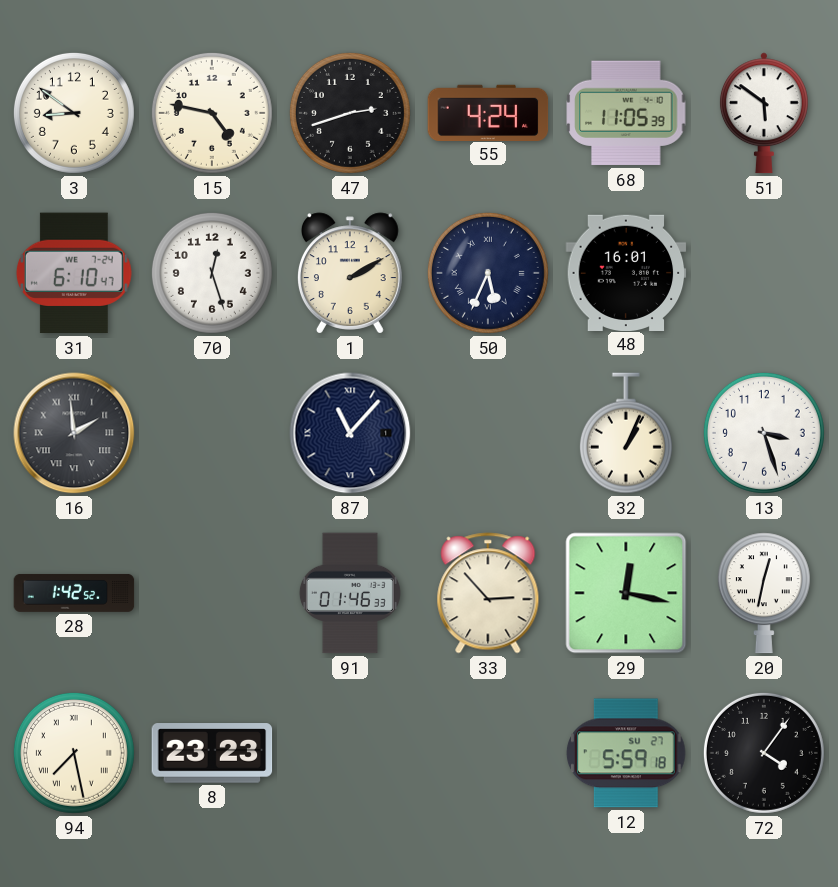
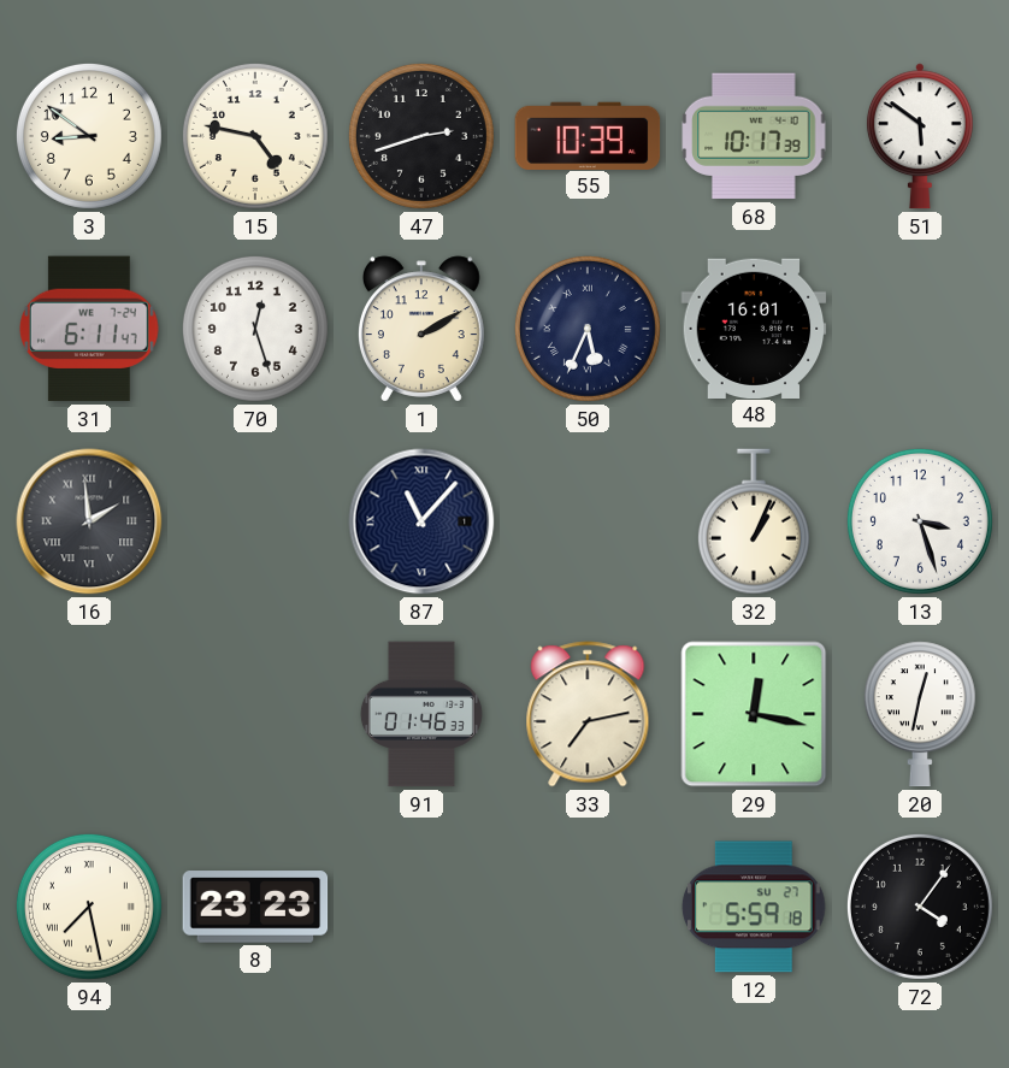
55: 4:24 -> 10:39 (588, 135)
68: 11:05 -> 10:17 (754, 136)
31: 6:10 -> 6:11 (89, 329)
28: 1:42 -> none (74, 593)
33: 2:53 -> 7:13 (588, 714)
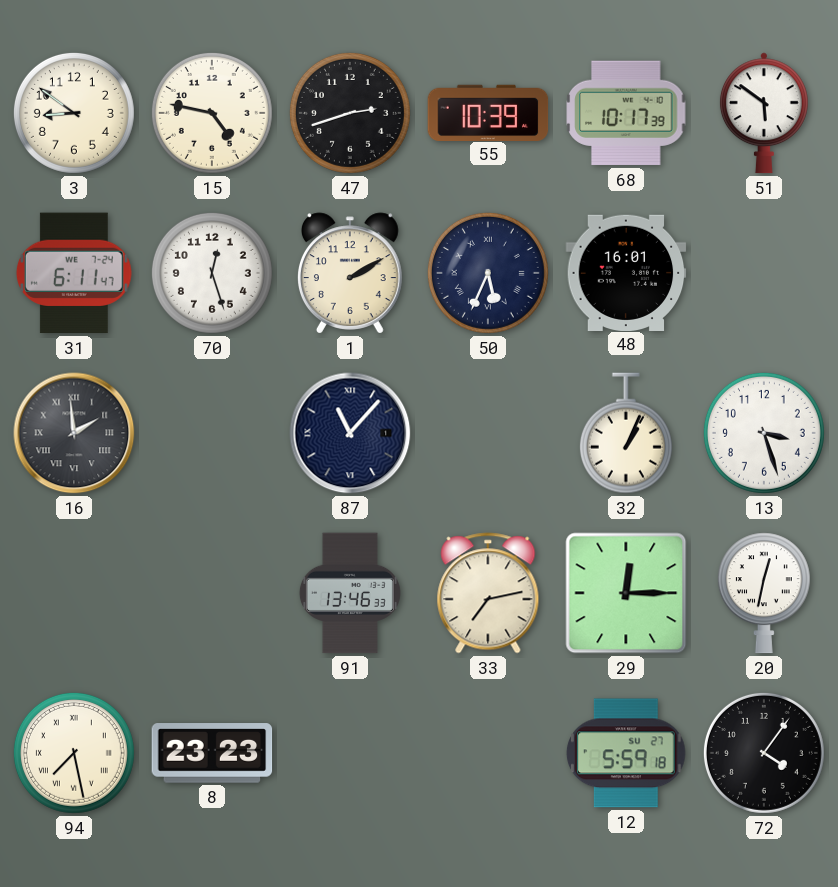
91: 01:46 -> 13:46 (350, 593)
29: 12:17 -> 12:15 (626, 593)
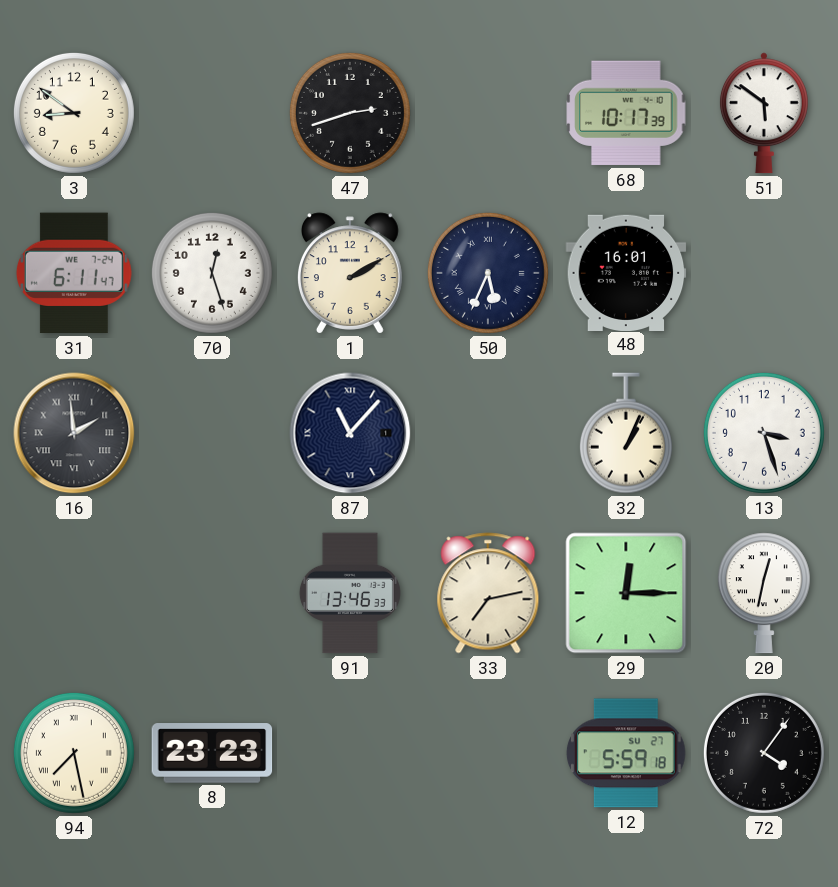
15: 4:47 -> none (212, 113)
55: 10:39 -> none (488, 112)
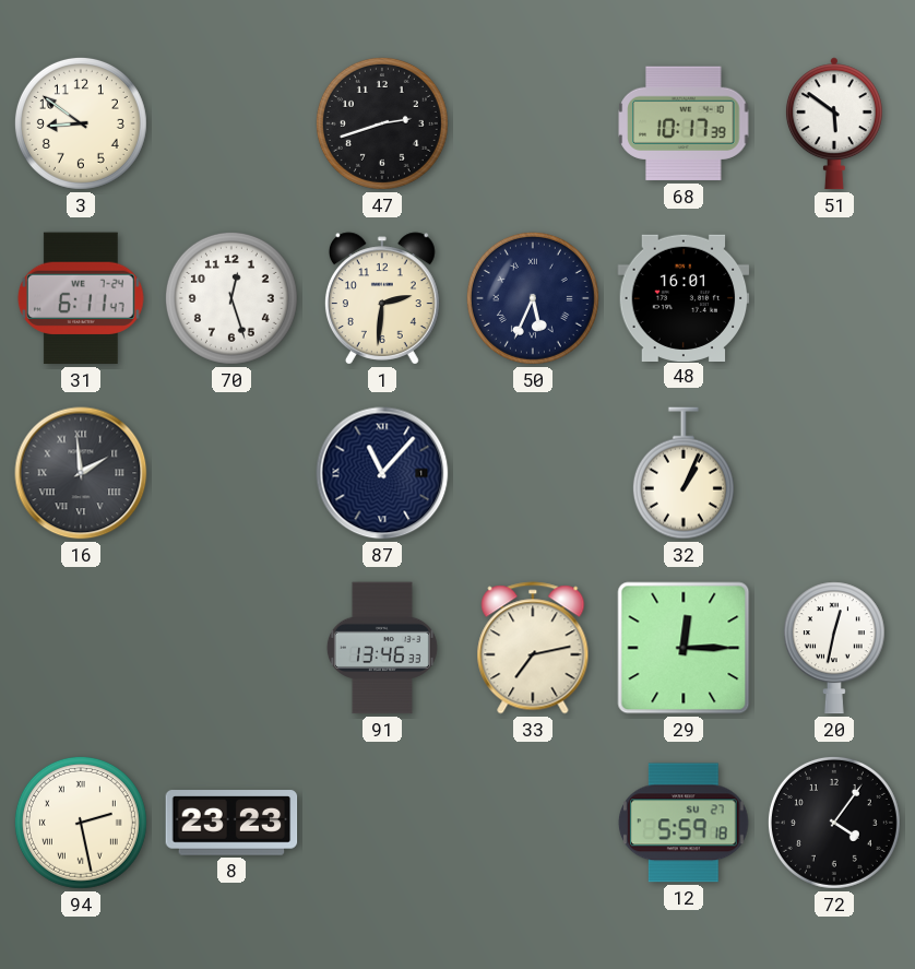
1: 2:10 -> 2:31 (382, 298)
13: 3:27 -> none (764, 433)
94: 7:28 -> 2:28 (81, 823)
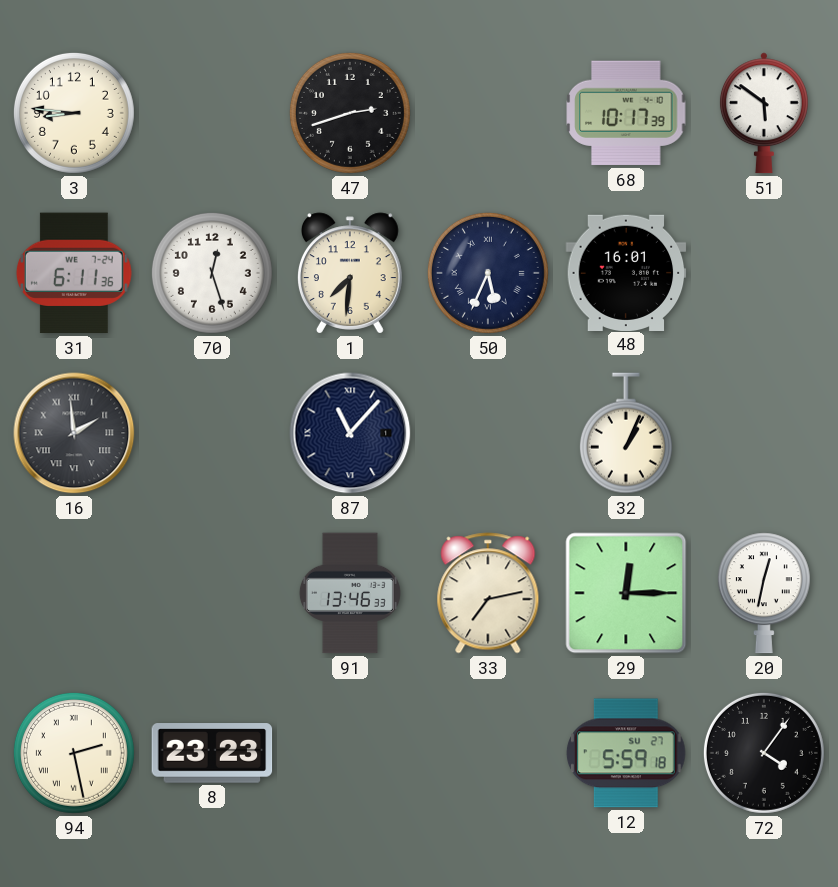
3: 8:51 -> 8:46 (74, 113)
31: 6:11:47 -> 6:11:36 (74, 273)
1: 2:31 -> 7:31 (350, 273)
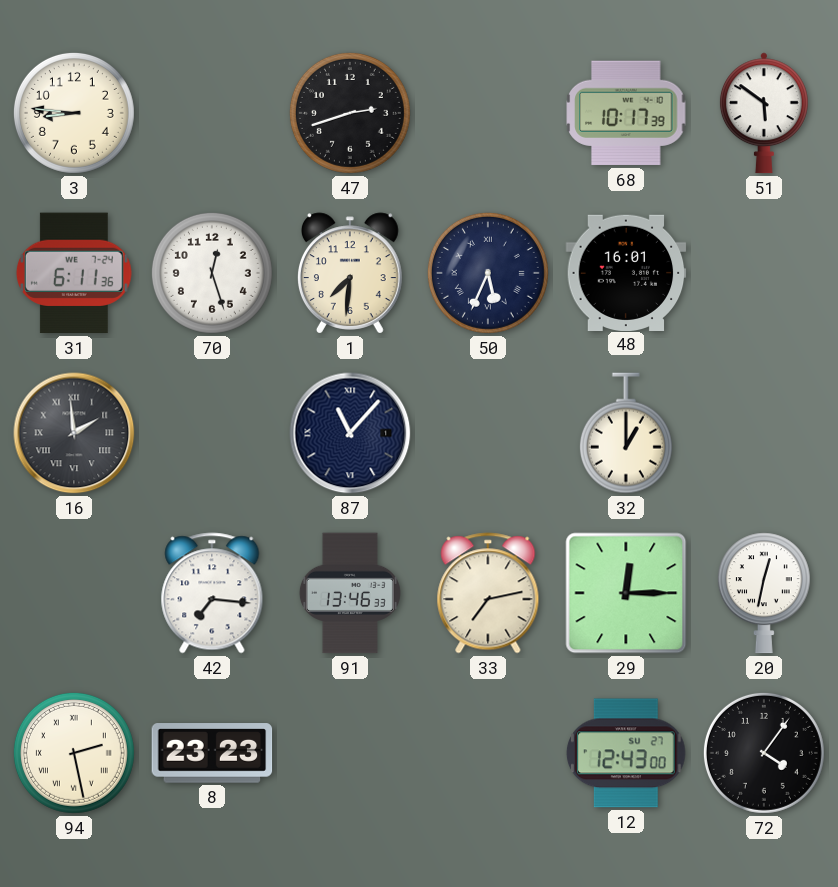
32: 1:04 -> 1:00 (626, 433)
42: none -> 7:16 (212, 593)
12: 5:59 -> 12:43 (626, 753)
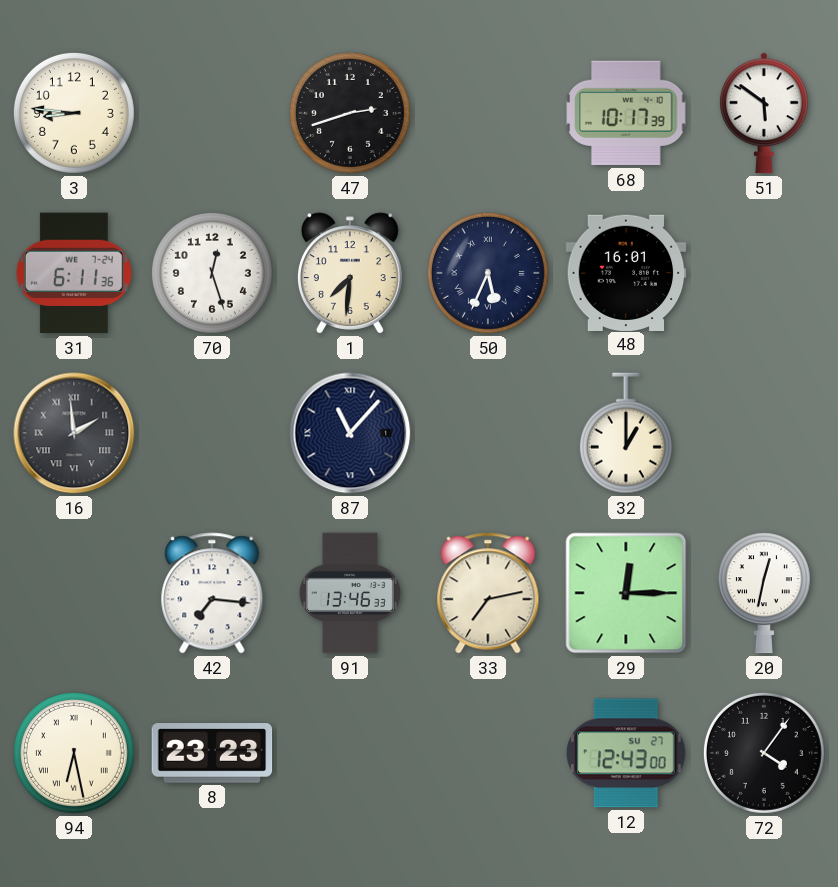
94: 2:28 -> 6:28 (74, 753)
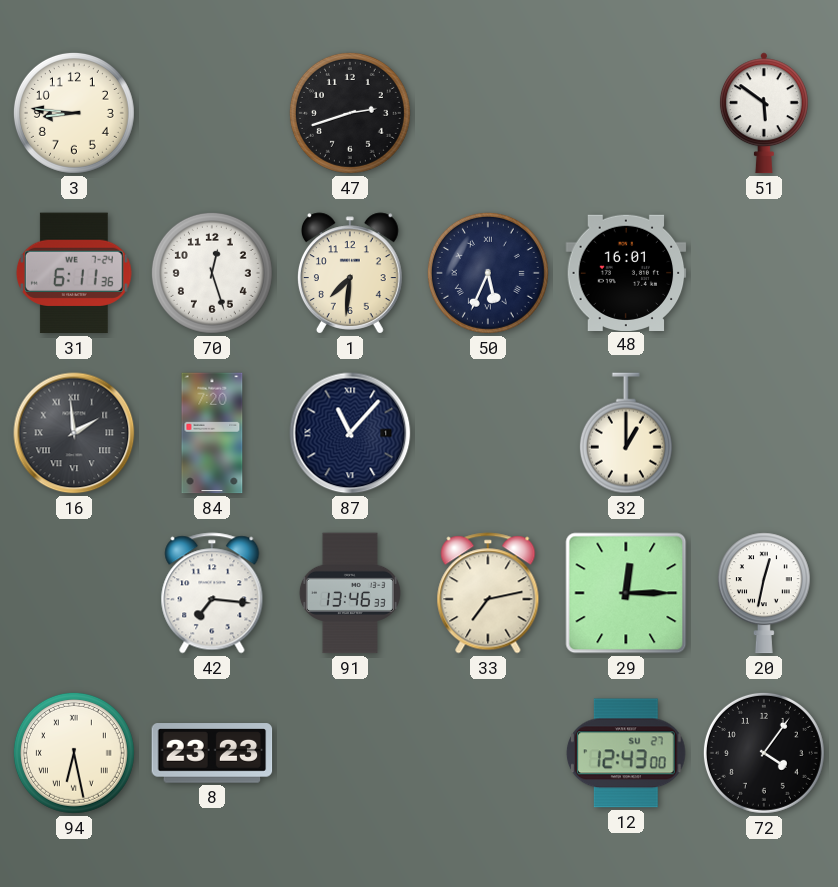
68: 10:17 -> none (626, 113)
84: none -> 7:20 (212, 433)
